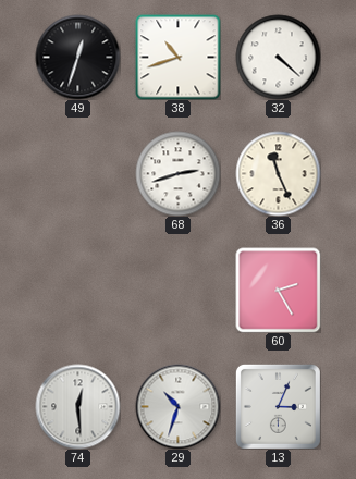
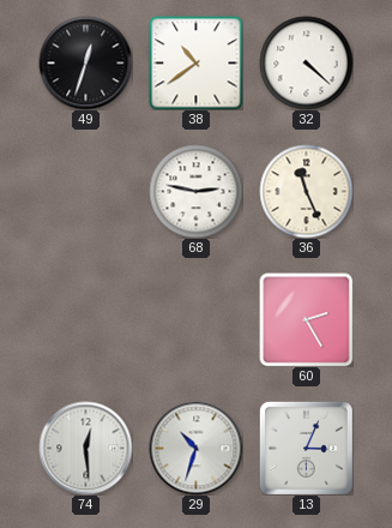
38: 10:42 -> 10:39 (195, 62)
68: 2:42 -> 2:47 (195, 191)
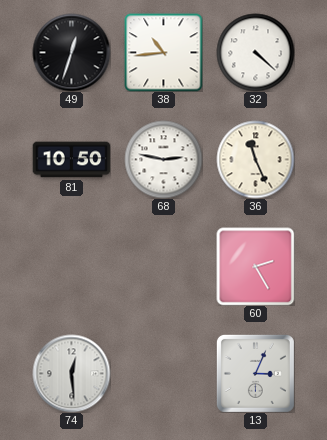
38: 10:39 -> 10:44 (163, 52)
81: none -> 10:50 (71, 160)
29: 10:33 -> none (195, 448)
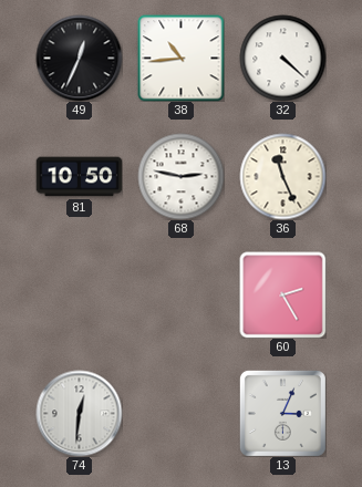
49: 12:33 -> 12:34 (79, 58)
74: 12:29 -> 12:31 (79, 413)
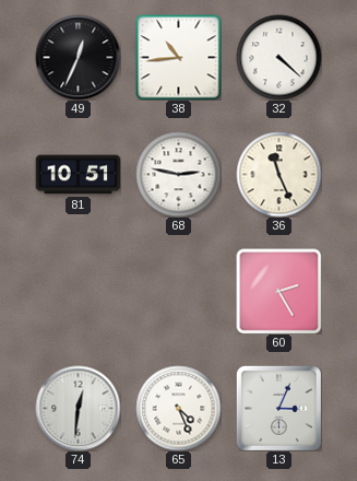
81: 10:50 -> 10:51 (78, 175)
65: none -> 4:26 (178, 408)
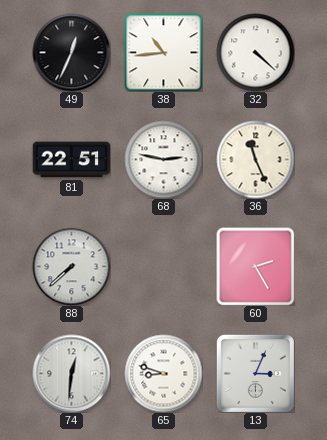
81: 10:51 -> 22:51 (71, 160)
88: none -> 7:38 (71, 266)
65: 4:26 -> 8:48 (163, 373)
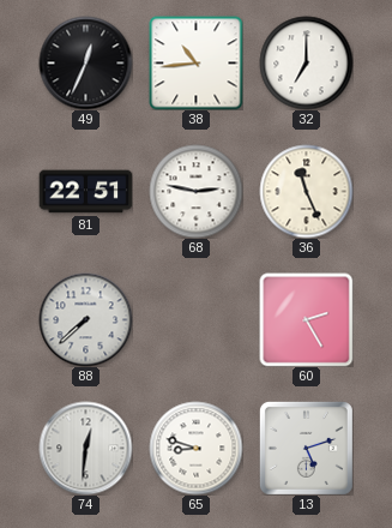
32: 4:22 -> 7:00 (306, 62)
13: 3:04 -> 5:12 (306, 448)
